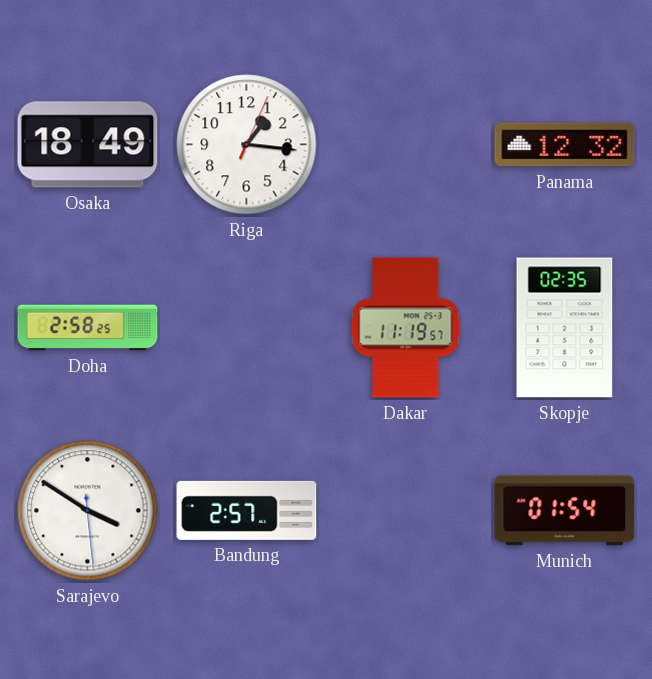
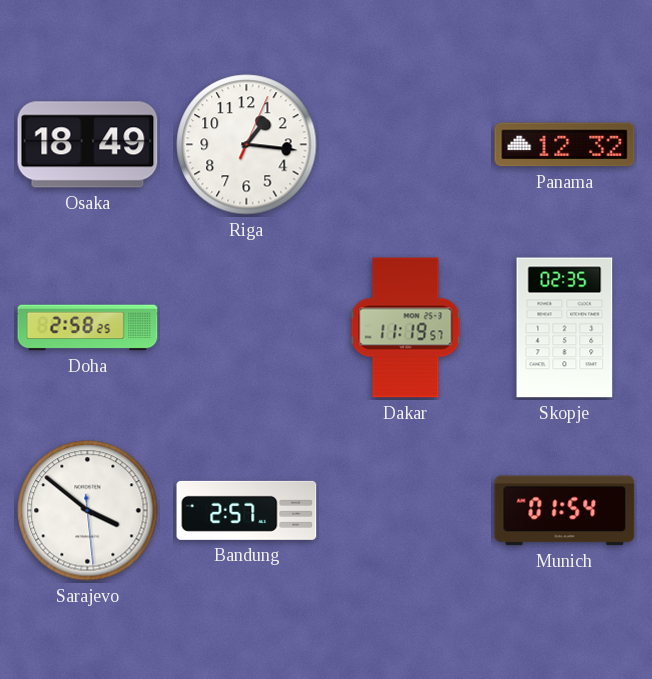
Sarajevo: 3:50 -> 3:51 (88, 511)
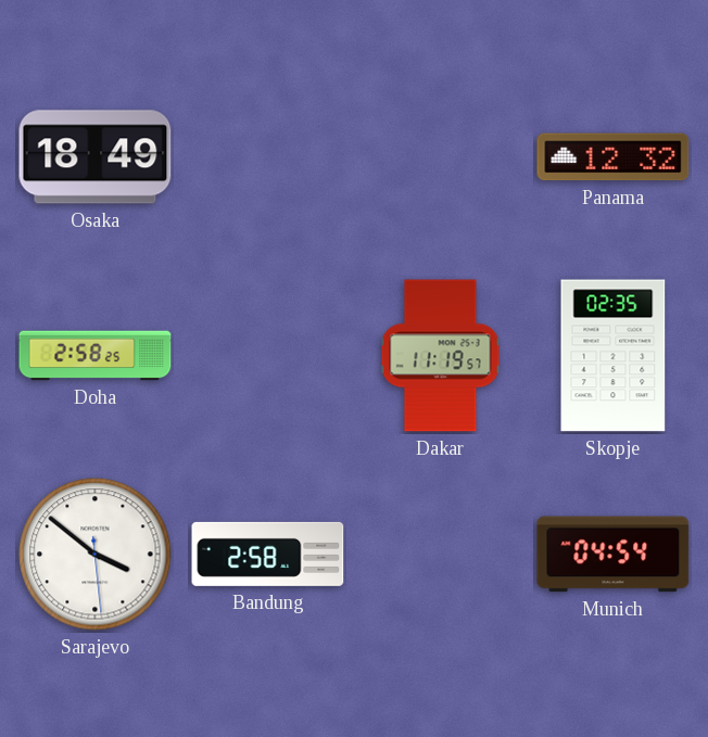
Riga: 1:16 -> none (247, 145)
Bandung: 2:57 -> 2:58 (268, 554)
Munich: 01:54 -> 04:54 (614, 555)
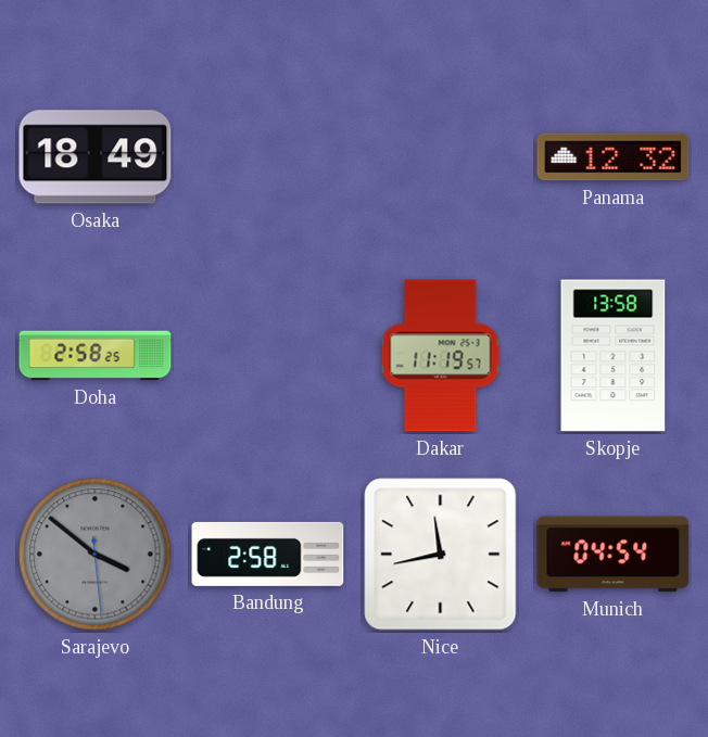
Skopje: 02:35 -> 13:58 (614, 356)
Sarajevo dial: white -> grey (96, 555)
Nice: none -> 11:43 (441, 555)
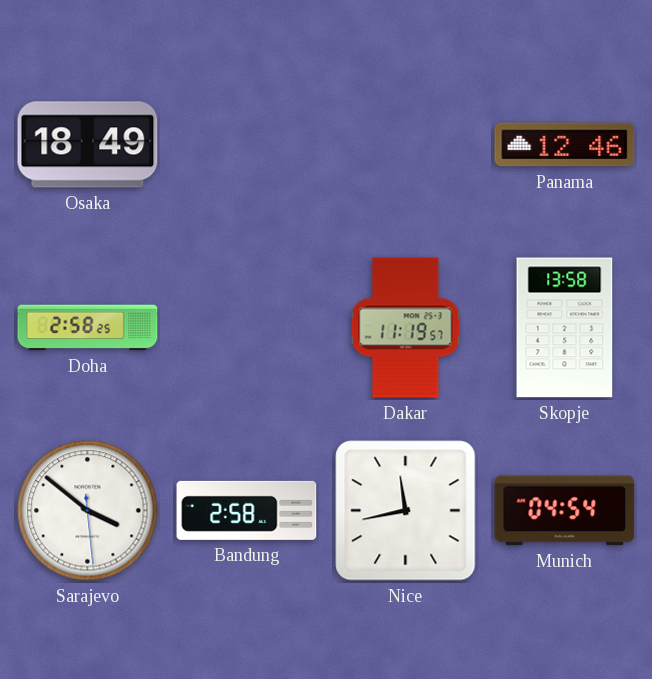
Panama: 12:32 -> 12:46 (565, 145)
Sarajevo dial: grey -> white (88, 511)
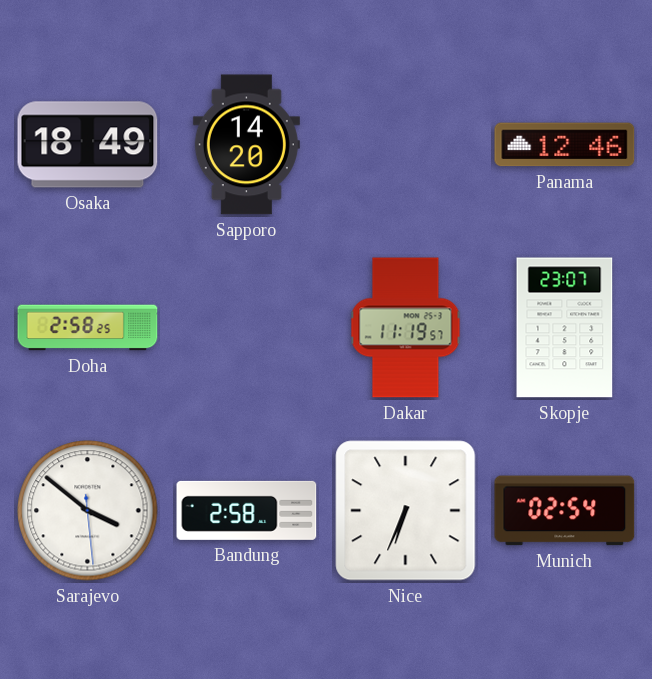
Sapporo: none -> 14:20 (246, 145)
Skopje: 13:58 -> 23:07 (565, 328)
Nice: 11:43 -> 6:34 (406, 511)
Munich: 04:54 -> 02:54 (565, 511)
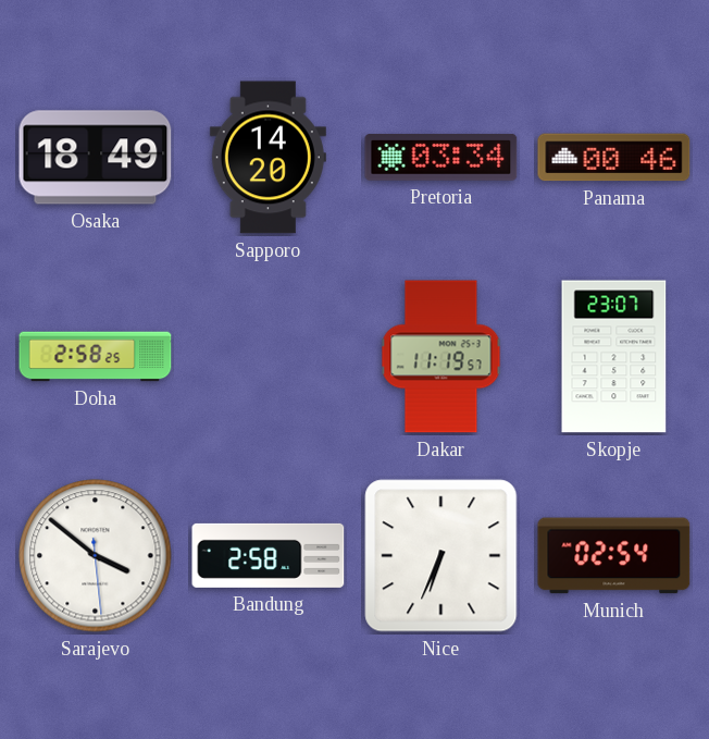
Pretoria: none -> 03:34 (441, 157)
Panama: 12:46 -> 00:46 (614, 158)
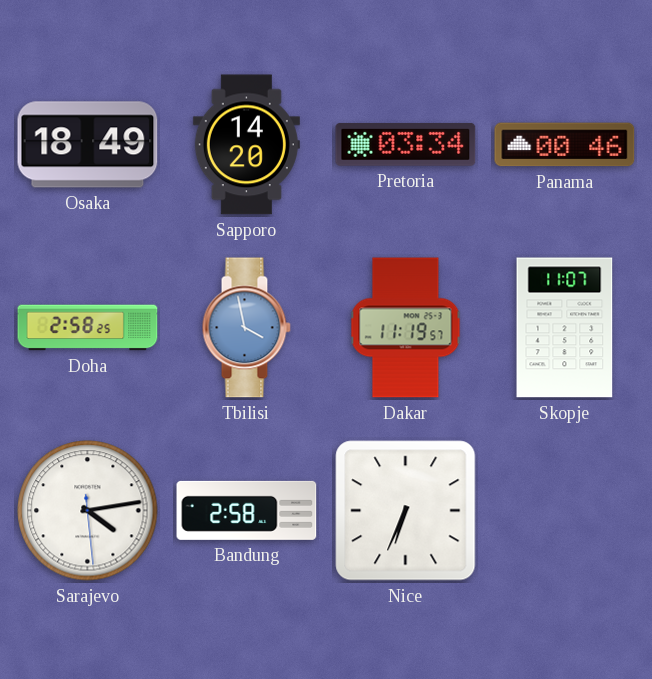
Tbilisi: none -> 3:58 (246, 328)
Skopje: 23:07 -> 11:07 (565, 328)
Sarajevo: 3:51 -> 4:13 (88, 511)
Munich: 02:54 -> none (614, 556)
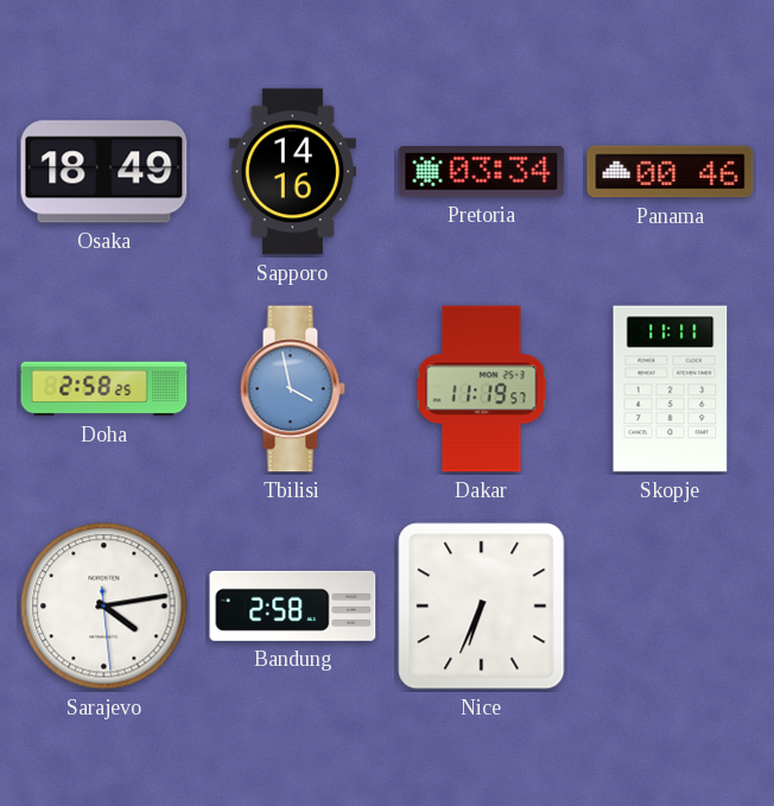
Sapporo: 14:20 -> 14:16 (292, 172)
Skopje: 11:07 -> 11:11 (671, 389)
